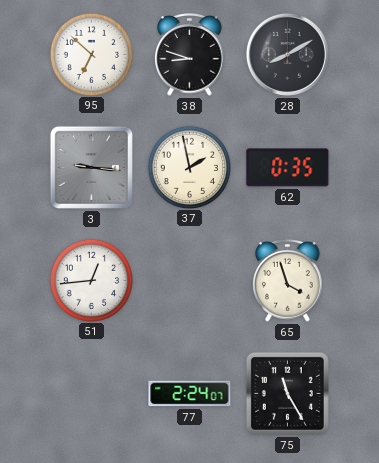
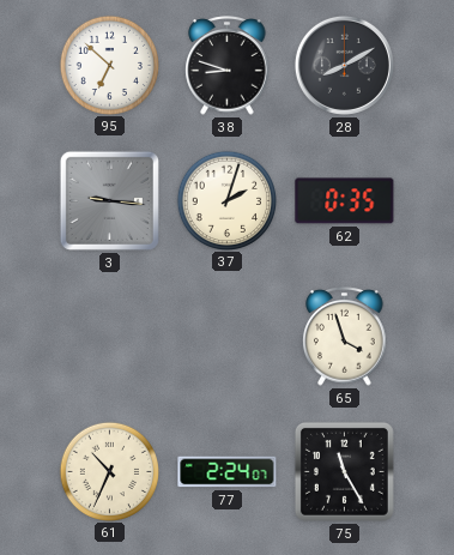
37: 1:58 -> 2:03 (226, 200)
51: 12:44 -> none (91, 280)
61: none -> 10:34 (109, 471)
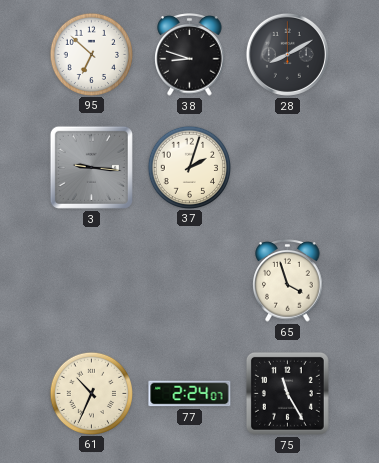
62: 0:35 -> none (345, 201)
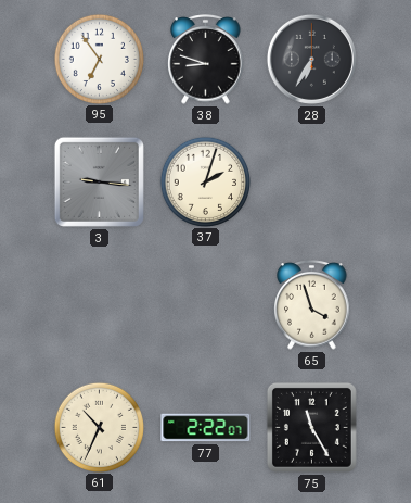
95: 6:52 -> 6:54 (99, 59)
28: 8:10 -> 6:35 (311, 59)
77: 2:24 -> 2:22 (206, 428)
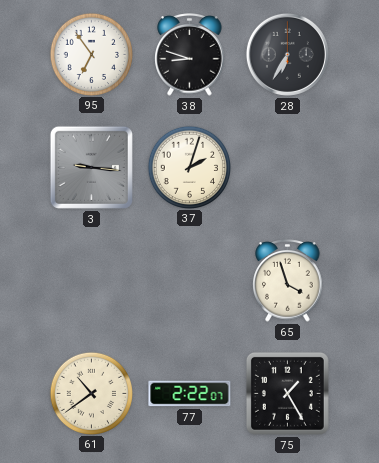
61: 10:34 -> 10:39 (91, 393)
75: 11:25 -> 1:25 (287, 393)
